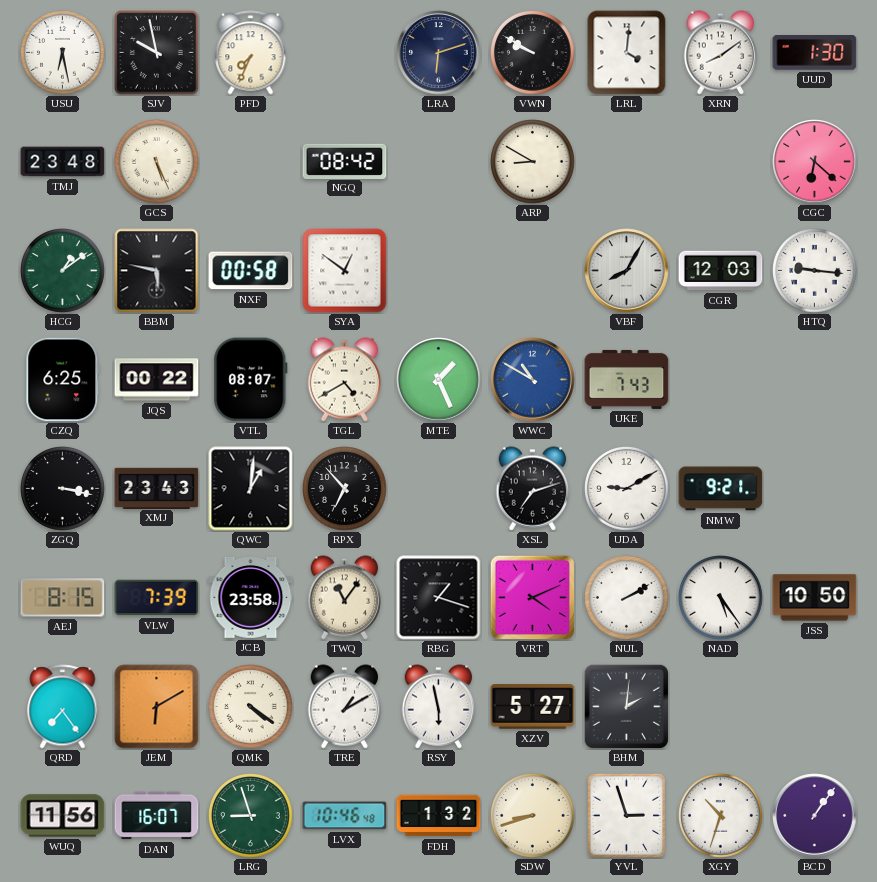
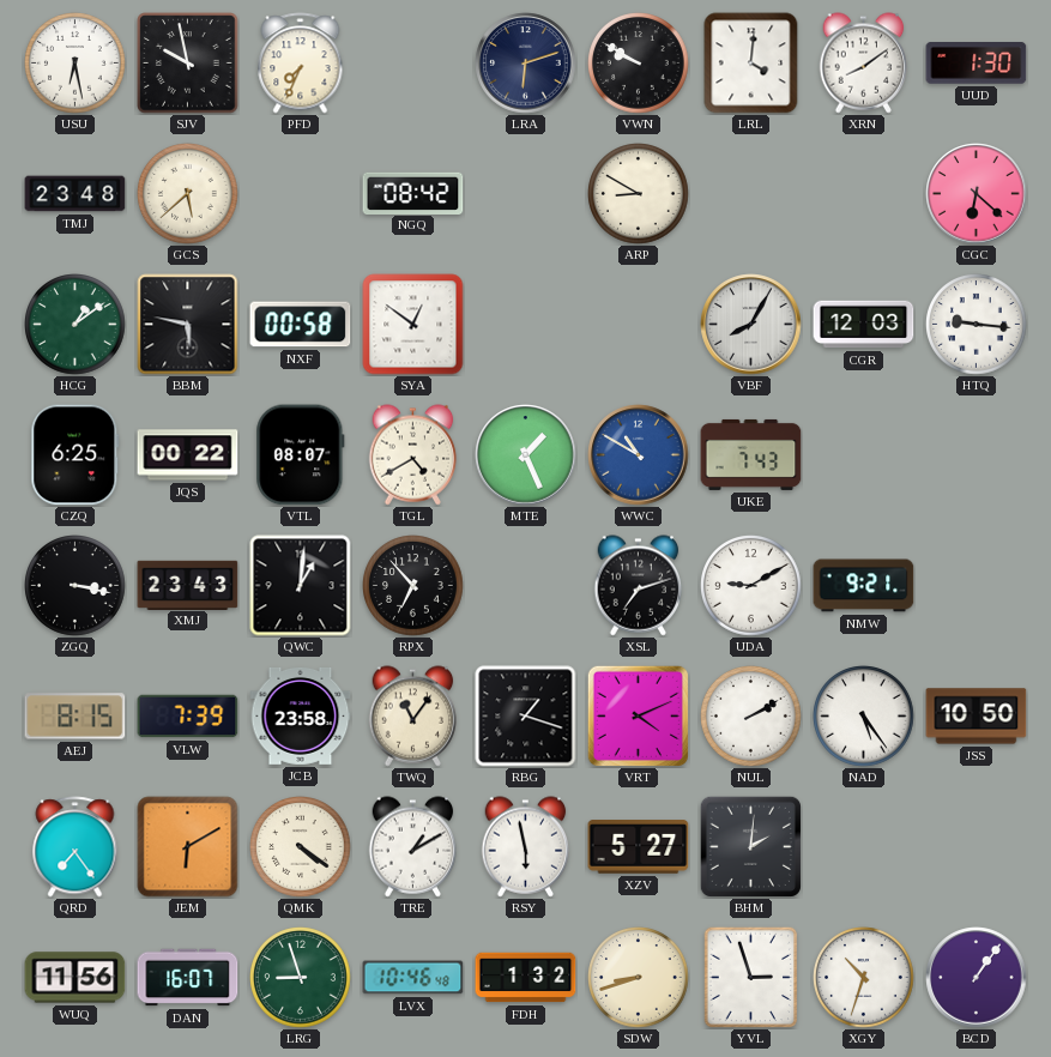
GCS: 5:26 -> 5:38 (188, 194)
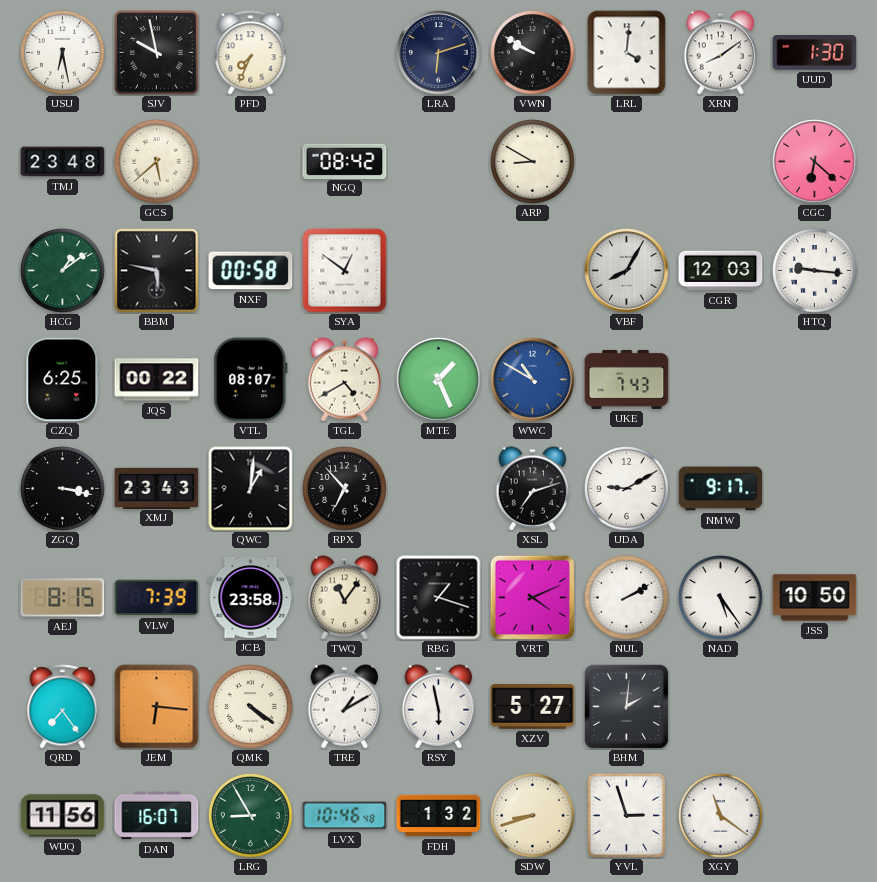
NMW: 9:21 -> 9:17 (721, 489)
JEM: 6:10 -> 6:16 (157, 707)
LRG: 8:57 -> 8:55 (251, 816)
XGY: 10:33 -> 11:21 (721, 816)
BCD: 1:06 -> none (977, 978)
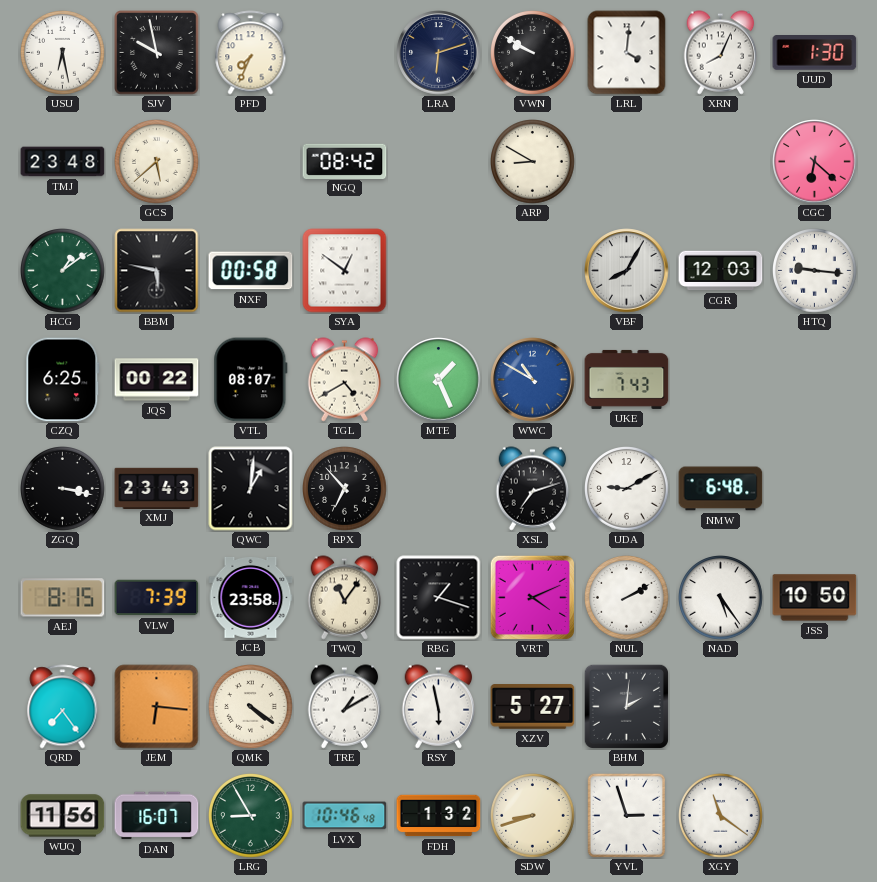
XRN: 8:09 -> 8:04 (721, 53)
NMW: 9:17 -> 6:48 (721, 489)
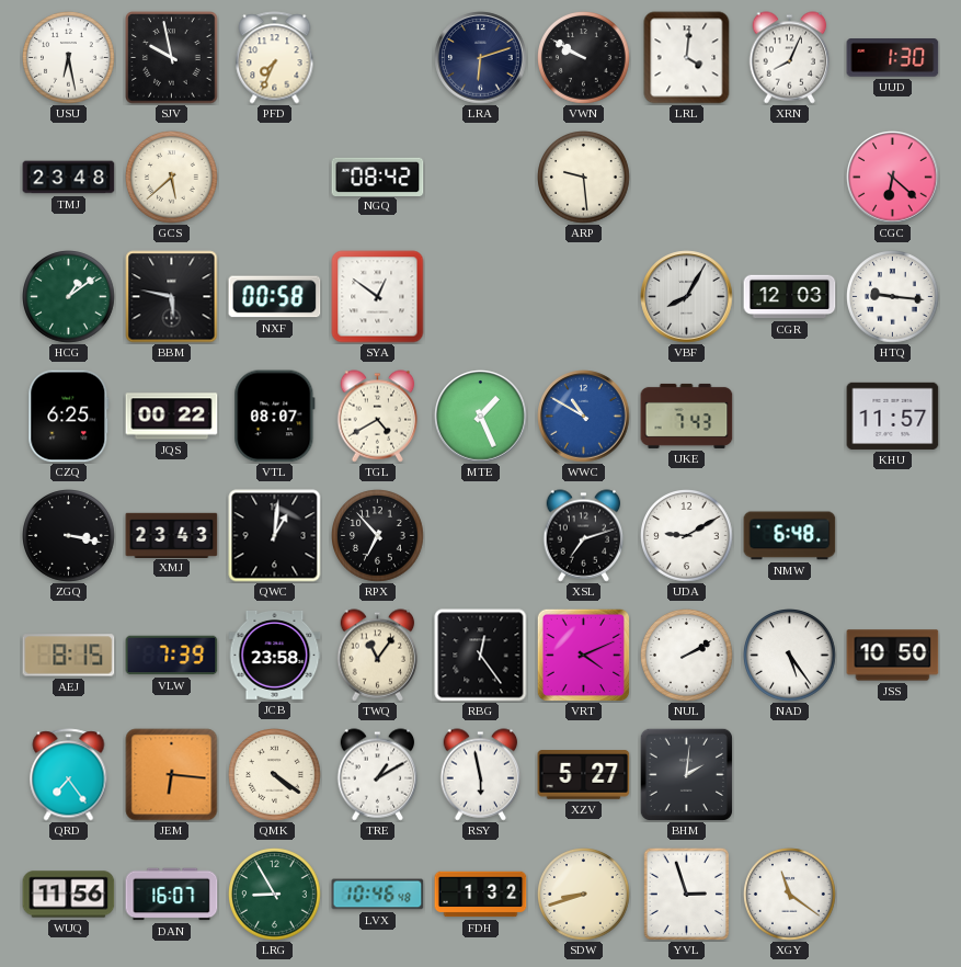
ARP: 8:50 -> 9:29 (584, 178)
KHU: none -> 11:57 (893, 416)
RBG: 1:18 -> 12:24 (481, 656)
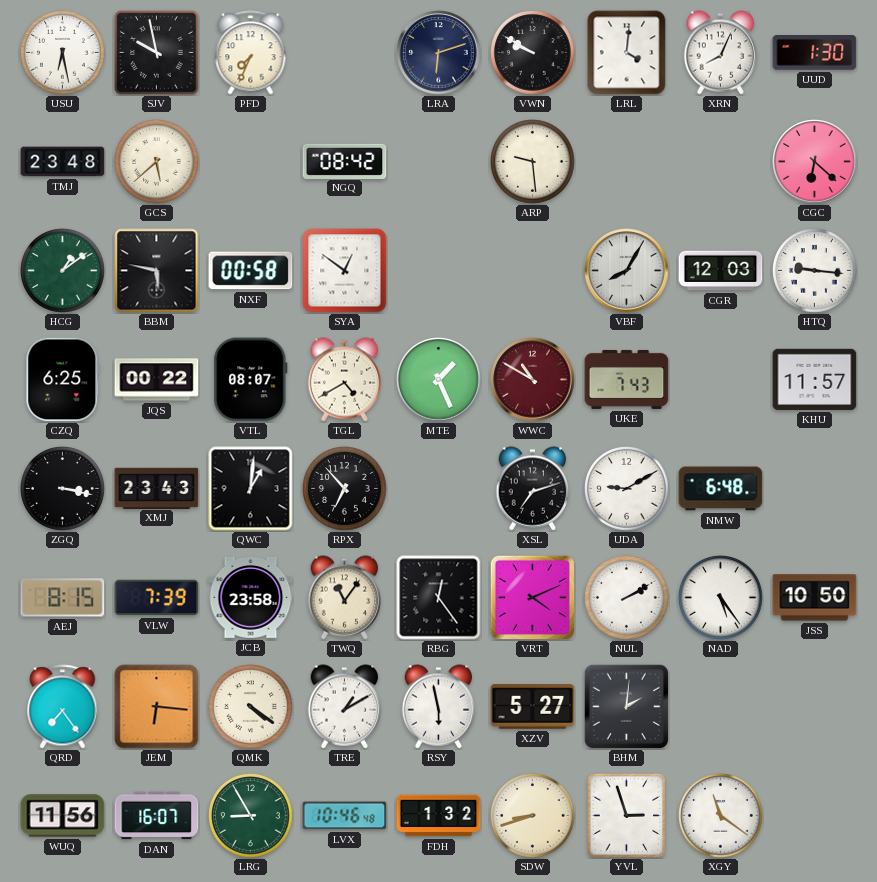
WWC dial: blue -> burgundy (533, 380)
